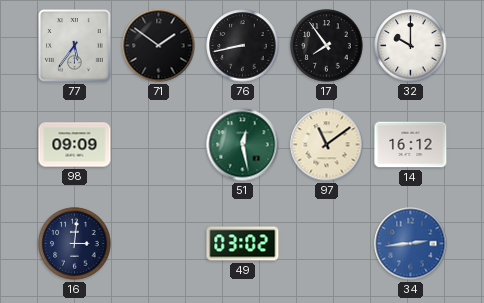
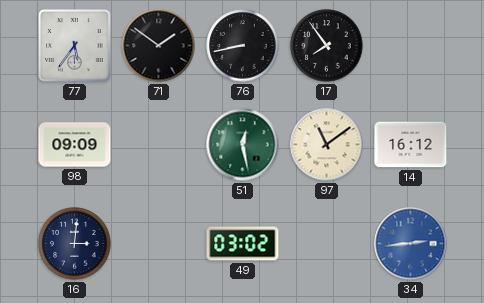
32: 10:00 -> none (411, 46)
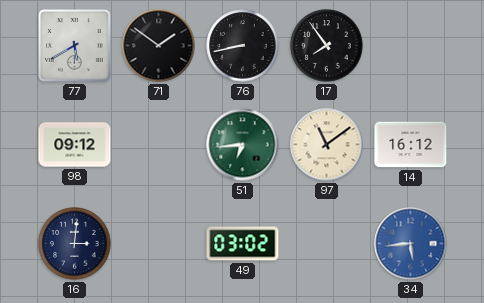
77: 5:36 -> 5:40 (75, 46)
98: 09:09 -> 09:12 (75, 145)
51: 12:28 -> 6:44 (243, 145)
34: 2:44 -> 5:44 (411, 244)
